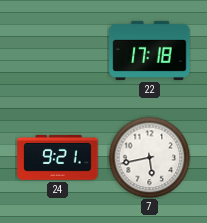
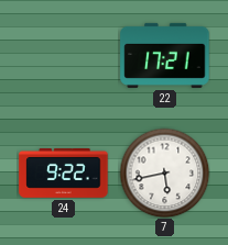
22: 17:18 -> 17:21 (165, 55)
24: 9:21 -> 9:22 (64, 172)
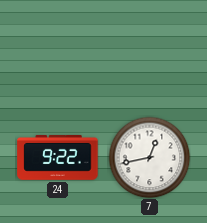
22: 17:21 -> none (165, 55)
7: 5:43 -> 12:43 (149, 157)
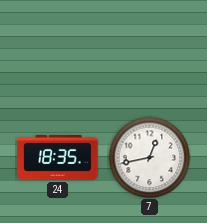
24: 9:22 -> 18:35 (58, 157)
